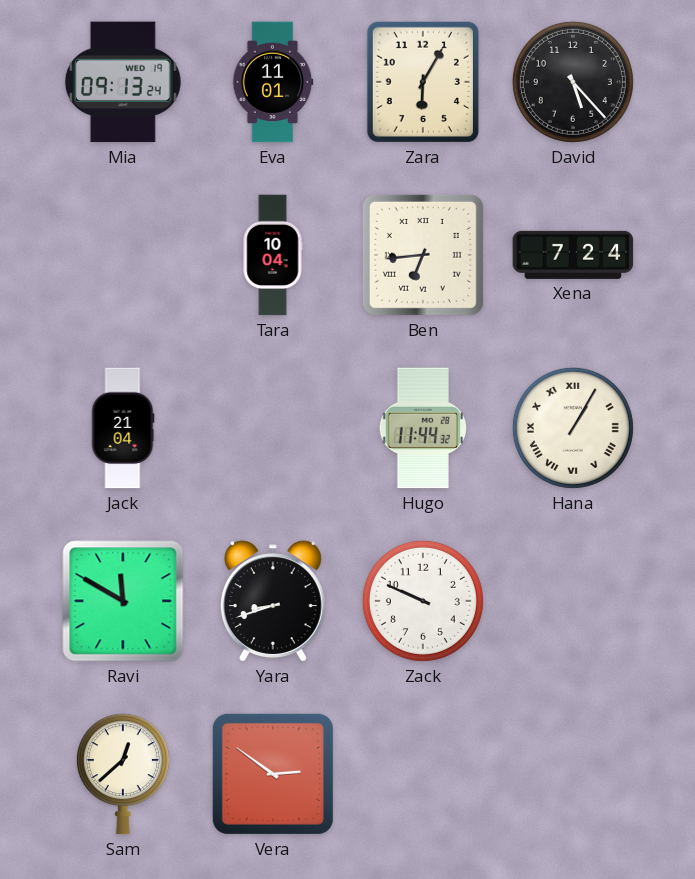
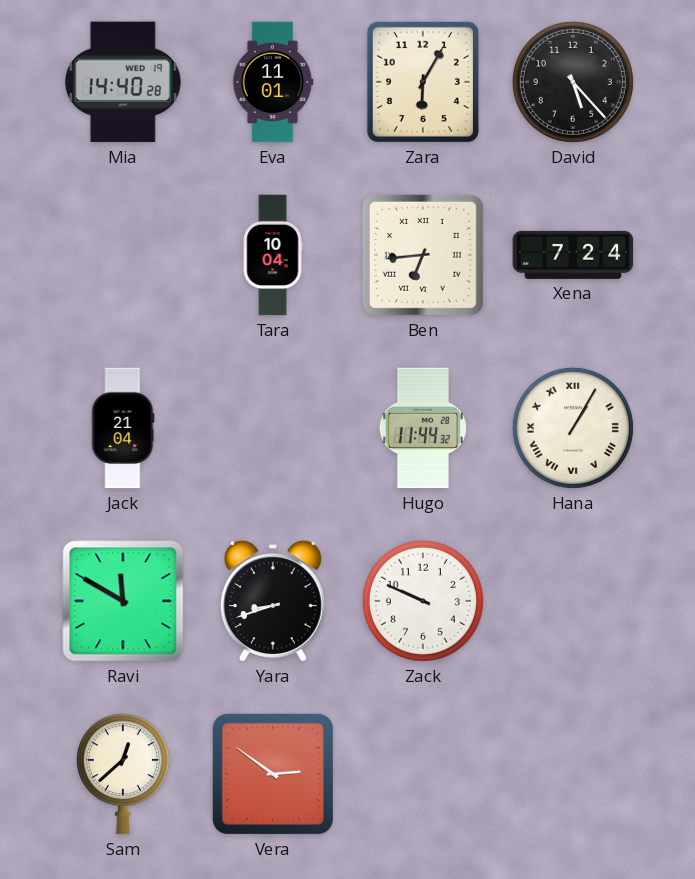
Mia: 09:13 -> 14:40 (123, 82)
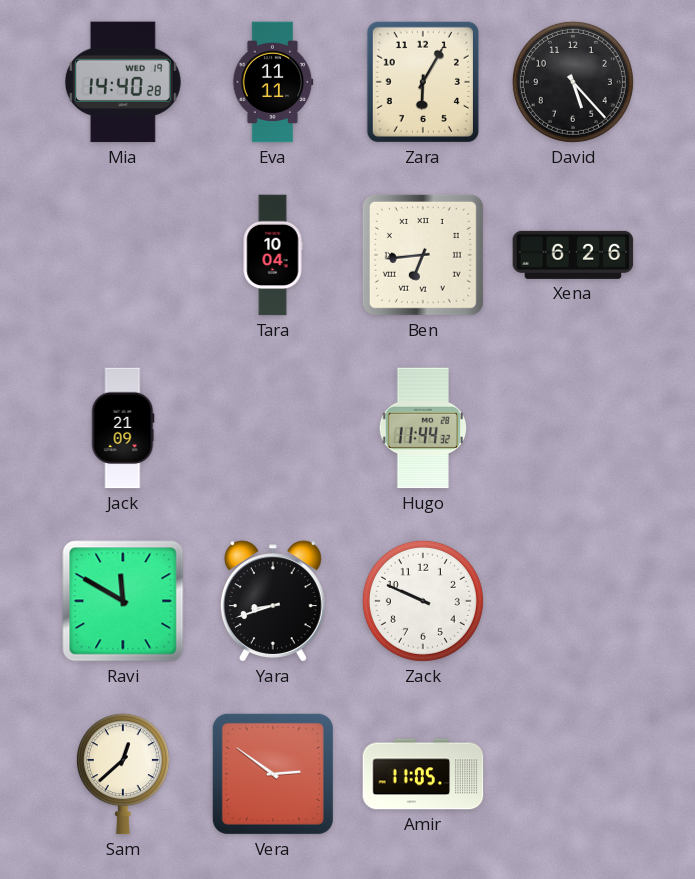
Eva: 11:01 -> 11:11 (273, 82)
Xena: 7:24 -> 6:26 (573, 255)
Jack: 21:04 -> 21:09 (123, 428)
Hana: 1:05 -> none (573, 428)
Amir: none -> 11:05 (423, 774)
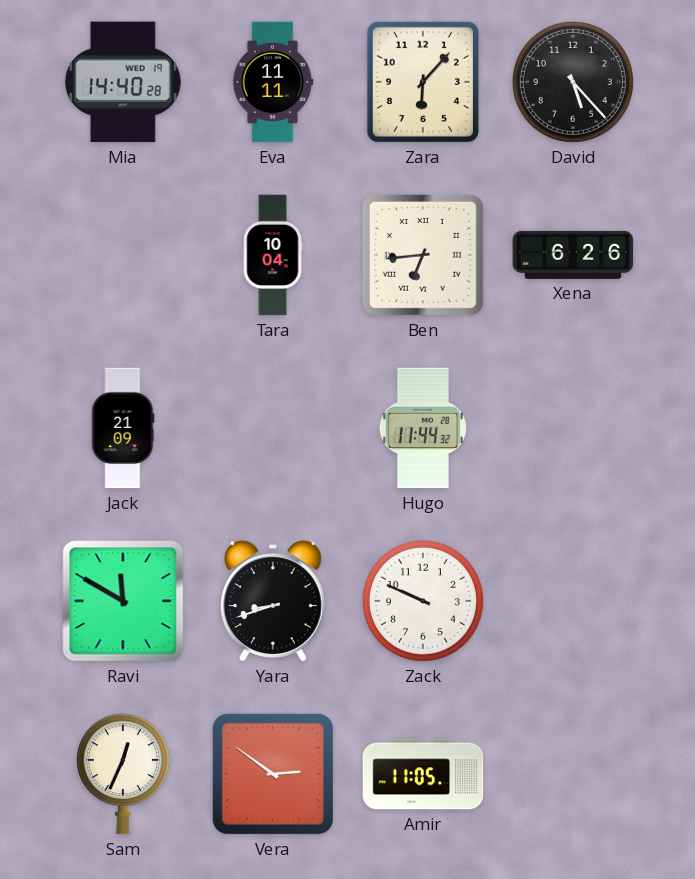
Zara: 6:05 -> 6:07 (423, 82)
Sam: 12:38 -> 12:34 (123, 774)
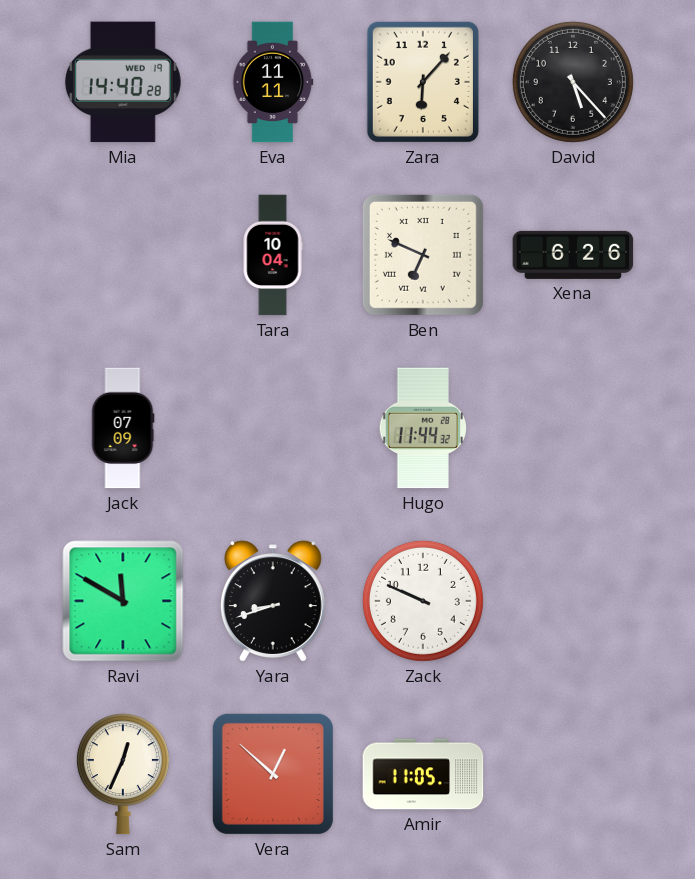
Ben: 6:44 -> 6:49 (423, 255)
Jack: 21:09 -> 07:09 (123, 428)
Vera: 2:51 -> 12:52 (273, 774)
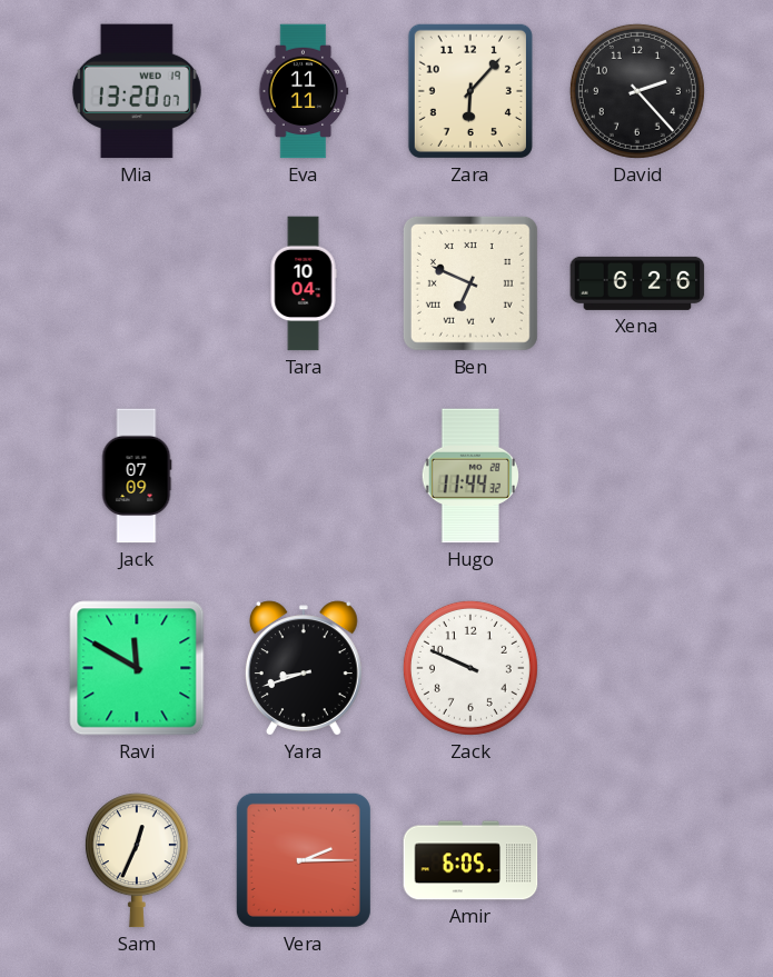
Mia: 14:40 -> 13:20 (137, 91)
David: 5:23 -> 2:23 (637, 91)
Vera: 12:52 -> 2:15 (304, 860)
Amir: 11:05 -> 6:05 (470, 860)
